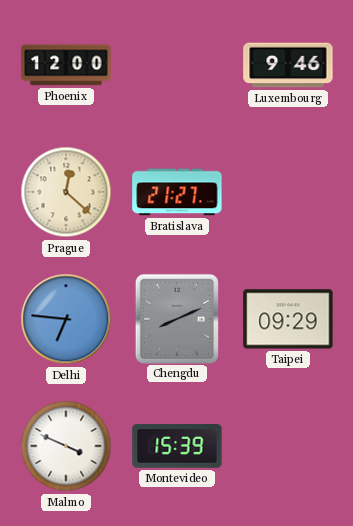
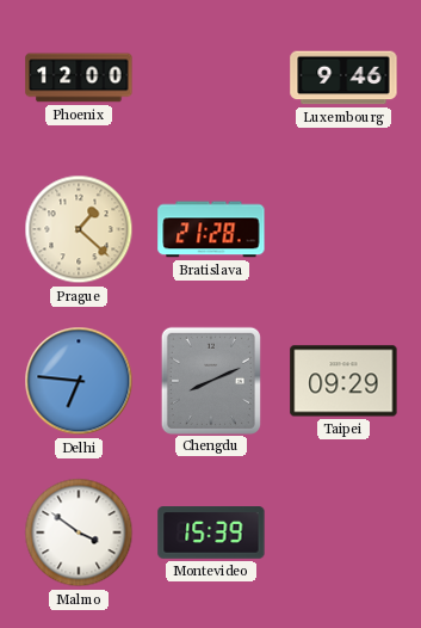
Prague: 12:22 -> 1:22 (79, 229)
Bratislava: 21:27 -> 21:28 (211, 229)
Malmo: 3:49 -> 3:51 (79, 532)
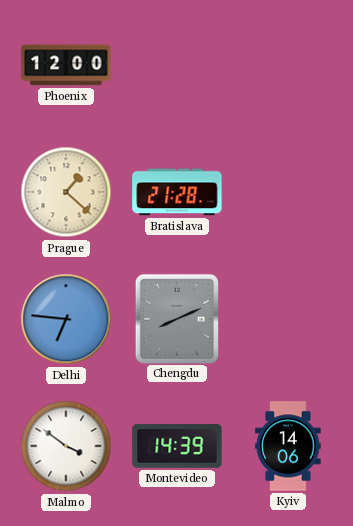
Luxembourg: 9:46 -> none (343, 78)
Taipei: 09:29 -> none (343, 381)
Montevideo: 15:39 -> 14:39 (177, 446)
Kyiv: none -> 14:06 (288, 446)
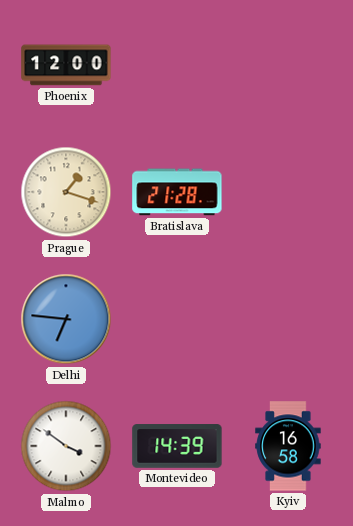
Prague: 1:22 -> 1:18 (66, 192)
Chengdu: 8:11 -> none (177, 318)
Kyiv: 14:06 -> 16:58 (288, 446)
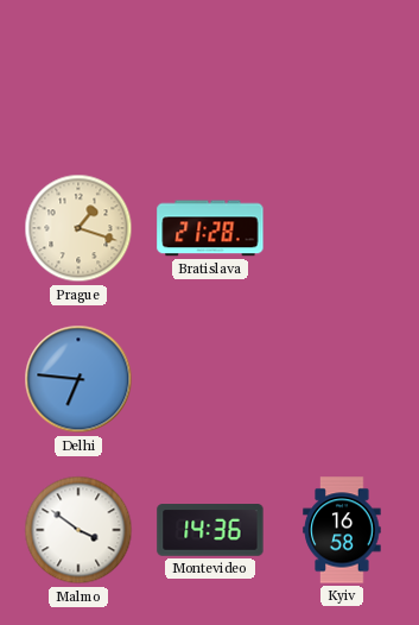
Phoenix: 12:00 -> none (66, 65)
Montevideo: 14:39 -> 14:36 (210, 530)
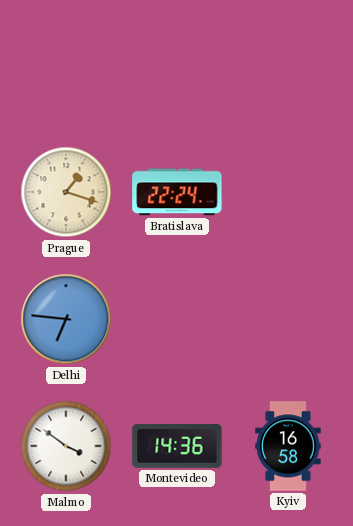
Bratislava: 21:28 -> 22:24 (177, 192)
